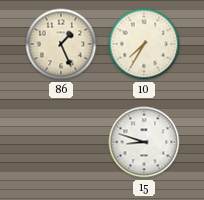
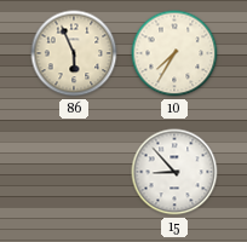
86: 1:26 -> 5:56 (74, 53)
15: 8:48 -> 8:53 (174, 172)
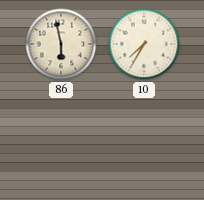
86: 5:56 -> 5:58 (61, 44)
15: 8:53 -> none (174, 172)
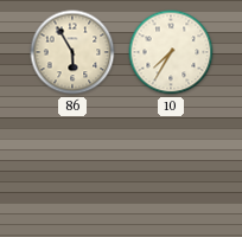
86: 5:58 -> 5:55 (72, 52)
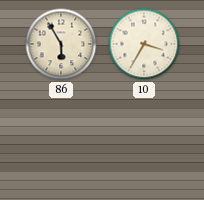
10: 7:35 -> 3:35 (144, 44)
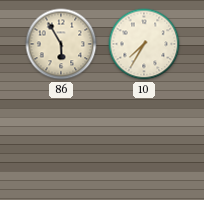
10: 3:35 -> 7:35 (144, 44)
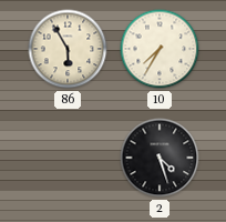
2: none -> 4:27 (160, 158)
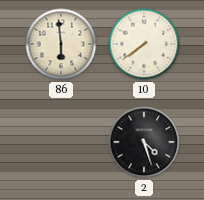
86: 5:55 -> 5:59 (61, 44)
10: 7:35 -> 7:39 (144, 44)
